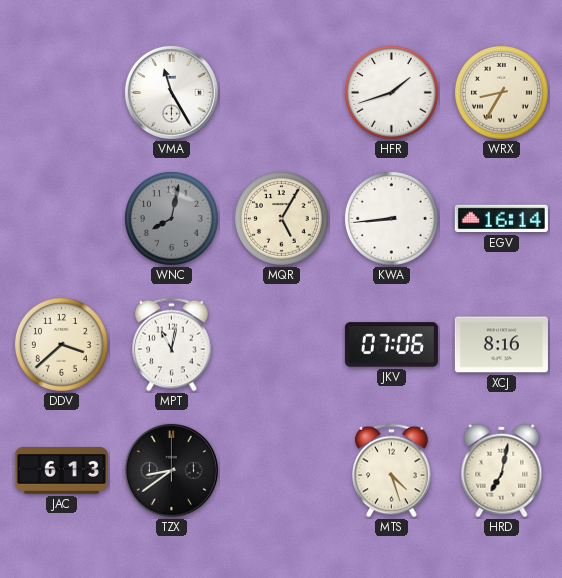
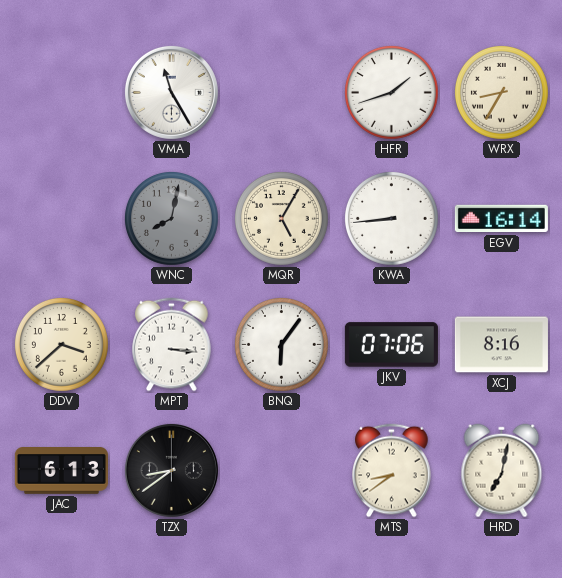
MPT: 11:02 -> 3:16 (172, 345)
BNQ: none -> 6:06 (281, 344)
MTS: 4:27 -> 8:39 (392, 471)
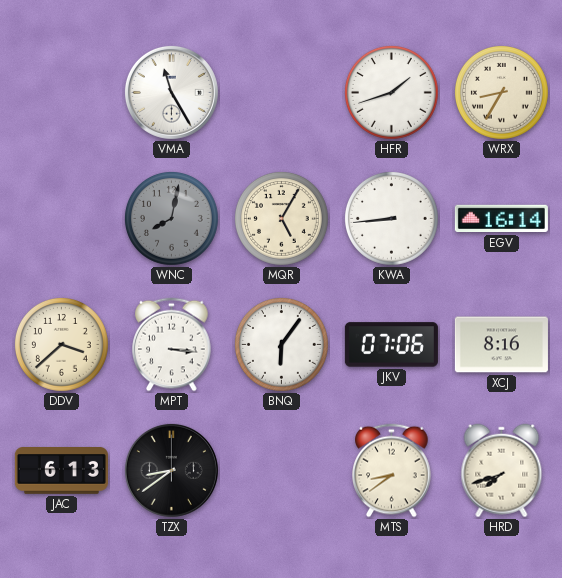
HRD: 7:02 -> 7:42 (502, 471)
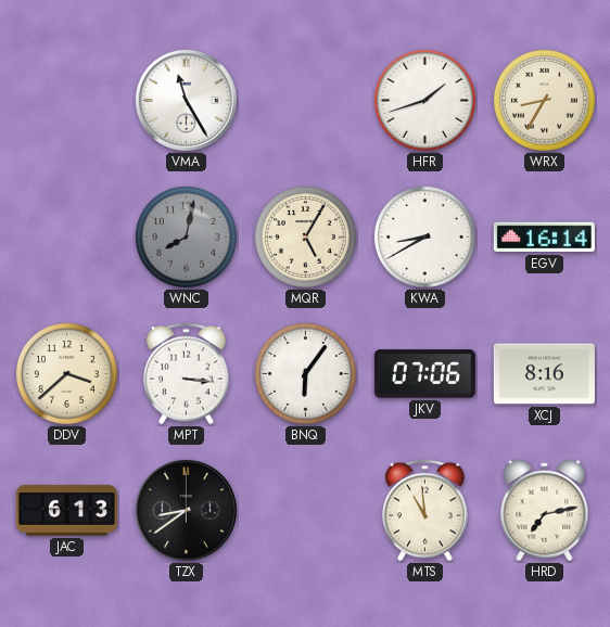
KWA: 8:44 -> 8:40 (424, 236)
MTS: 8:39 -> 10:59 (425, 511)
HRD: 7:42 -> 7:13 (545, 511)
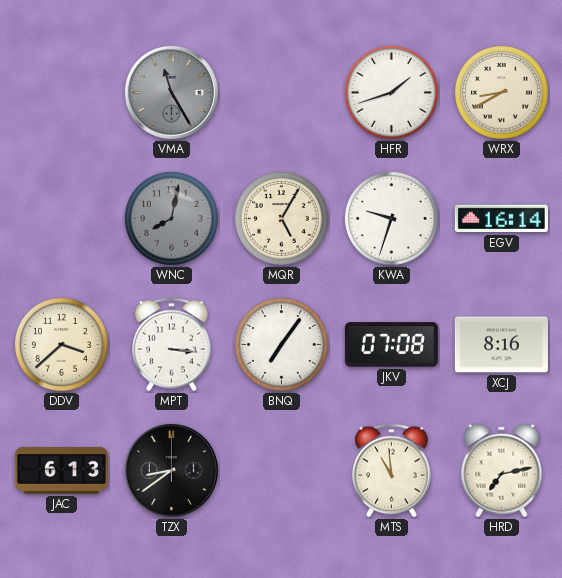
VMA dial: white -> grey (171, 92)
WRX: 8:35 -> 8:40 (501, 92)
KWA: 8:40 -> 9:33 (391, 218)
BNQ: 6:06 -> 7:06 (281, 344)
JKV: 07:06 -> 07:08 (391, 345)
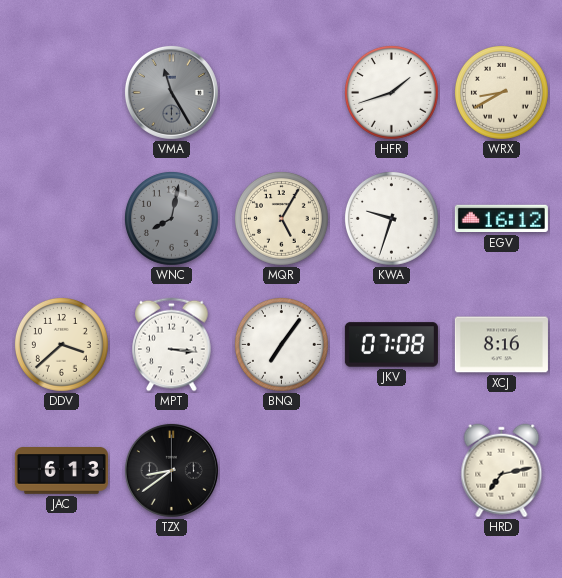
EGV: 16:14 -> 16:12 (501, 219)
MTS: 10:59 -> none (392, 471)
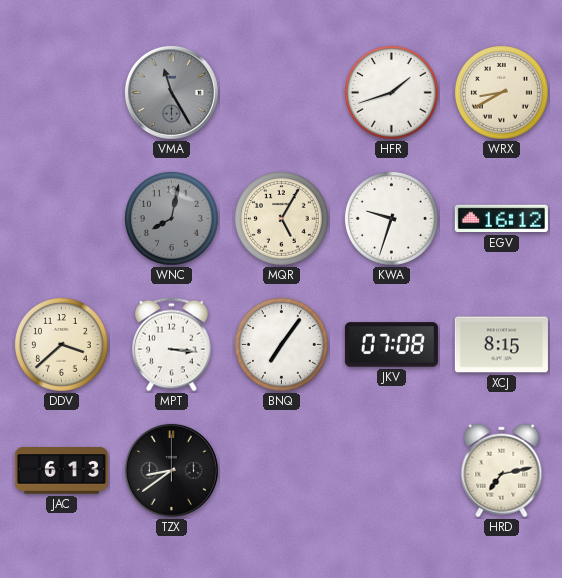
XCJ: 8:16 -> 8:15 (501, 345)
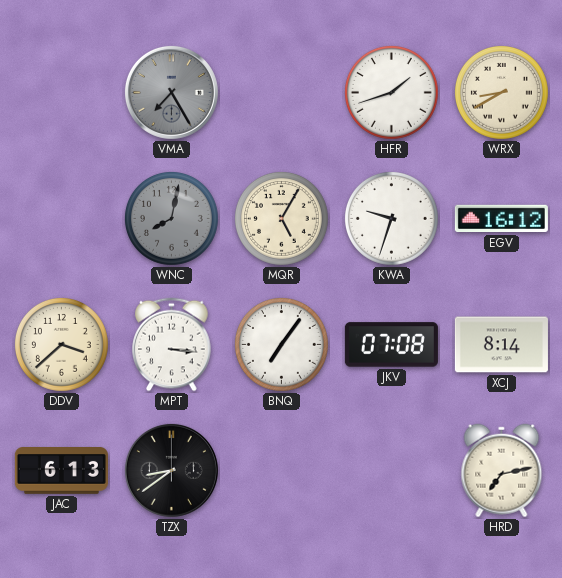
VMA: 11:25 -> 7:25 (171, 92)
XCJ: 8:15 -> 8:14 (501, 345)
